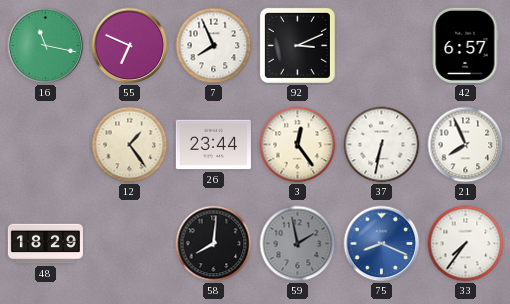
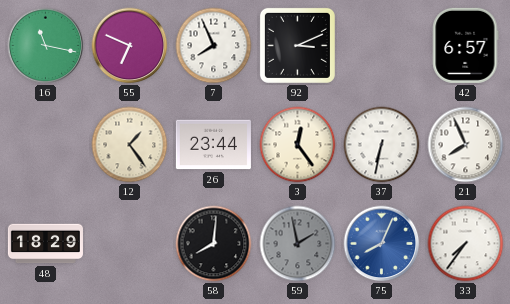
75: 8:19 -> 8:04 (382, 244)
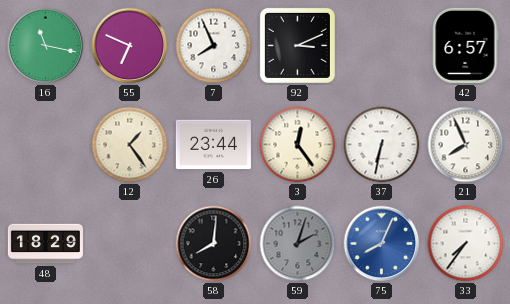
59: 1:58 -> 2:03 (298, 244)
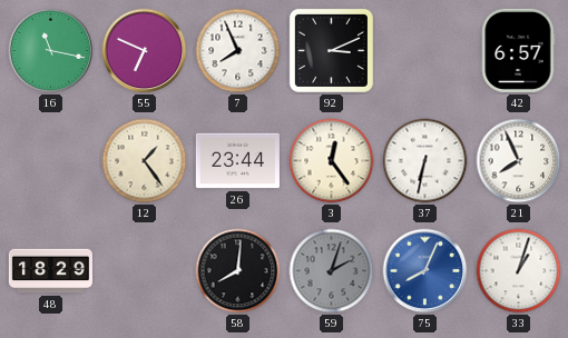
33: 7:36 -> 1:03 (519, 271)
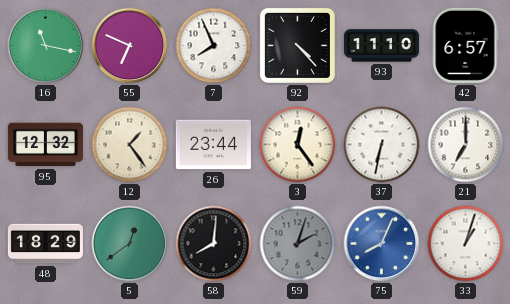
92: 3:11 -> 4:23 (297, 45)
93: none -> 11:10 (381, 46)
95: none -> 12:32 (45, 145)
21: 7:56 -> 7:00 (466, 145)
5: none -> 12:39 (130, 244)
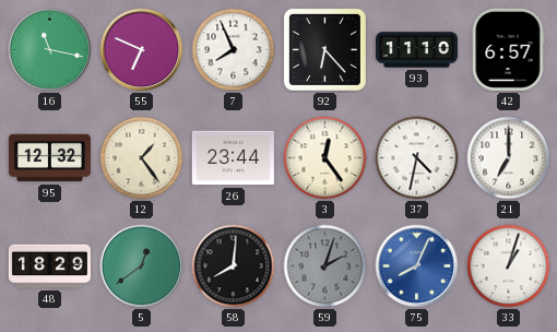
92: 4:23 -> 6:23 (324, 49)
37: 6:32 -> 4:32 (417, 158)
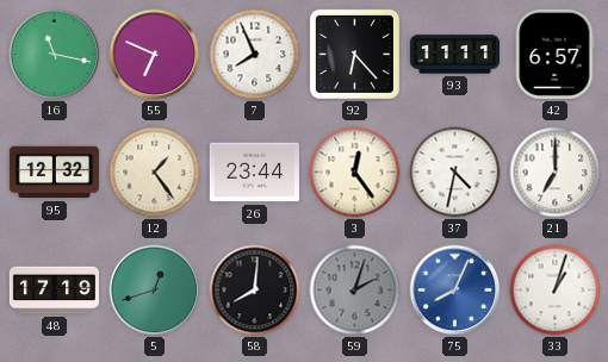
93: 11:10 -> 11:11 (454, 55)
48: 18:29 -> 17:19 (54, 291)
5: 12:39 -> 12:42 (155, 291)
